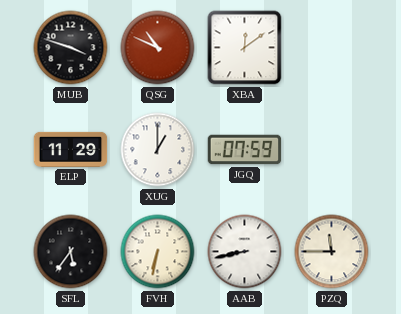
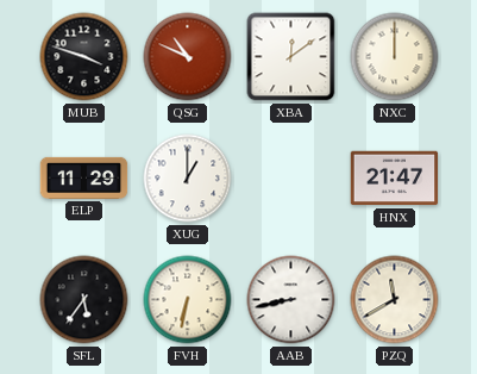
NXC: none -> 12:00 (395, 57)
JGQ: 07:59 -> none (245, 150)
HNX: none -> 21:47 (395, 179)
PZQ: 11:45 -> 11:40 (395, 300)
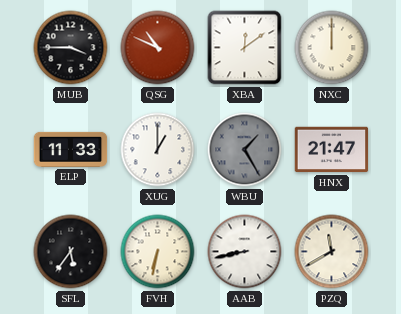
MUB: 3:48 -> 3:45 (71, 48)
ELP: 11:29 -> 11:33 (71, 149)
WBU: none -> 1:25 (245, 150)
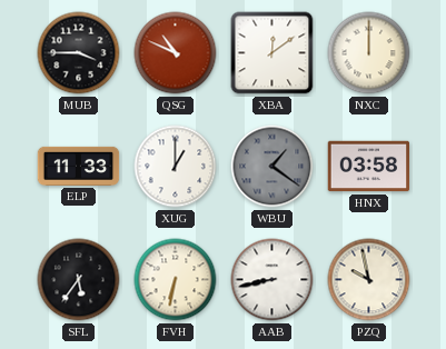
WBU: 1:25 -> 1:21 (272, 167)
HNX: 21:47 -> 03:58 (369, 167)
PZQ: 11:40 -> 9:58 (369, 280)
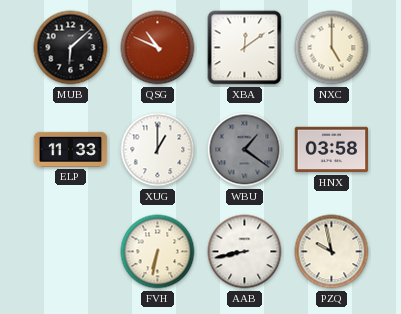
MUB: 3:45 -> 6:08 (71, 48)
NXC: 12:00 -> 5:00 (332, 48)
SFL: 5:36 -> none (79, 280)
